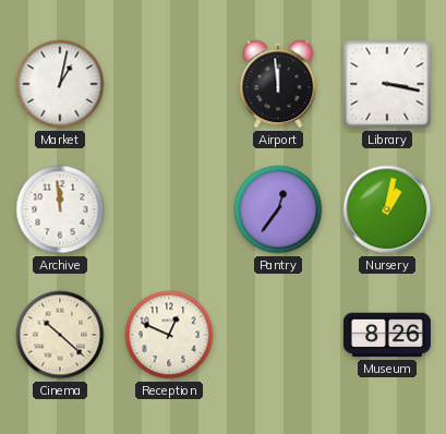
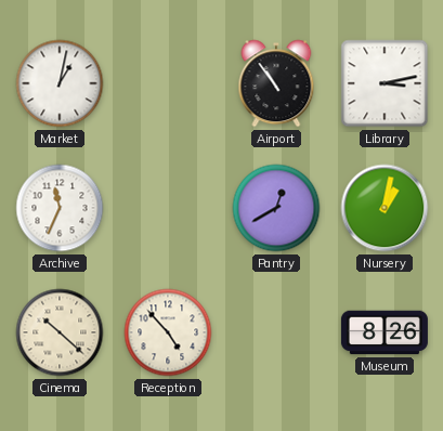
Airport: 11:59 -> 10:54 (276, 83)
Library: 3:17 -> 3:13 (385, 83)
Archive: 11:59 -> 11:34 (60, 208)
Pantry: 12:36 -> 12:40 (276, 208)
Reception: 12:49 -> 4:53 (168, 332)
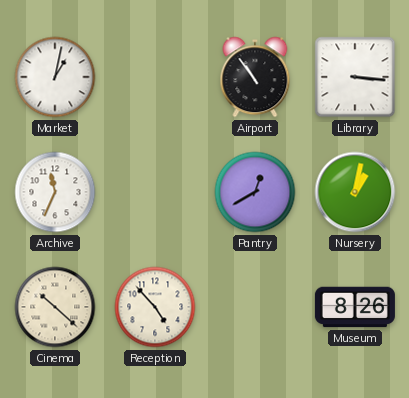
Library: 3:13 -> 3:16 (355, 77)
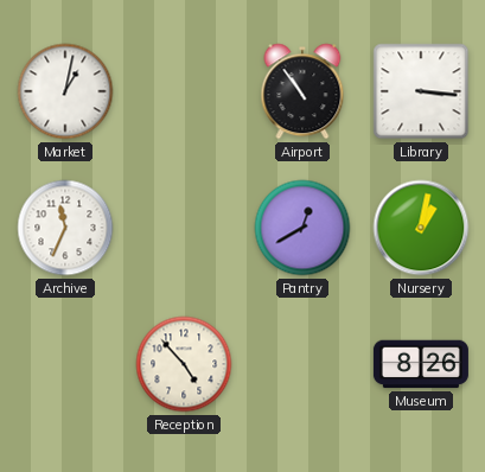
Cinema: 10:22 -> none (55, 307)
